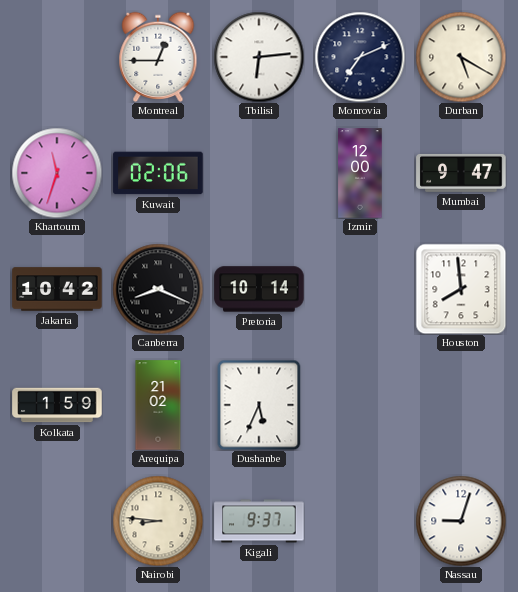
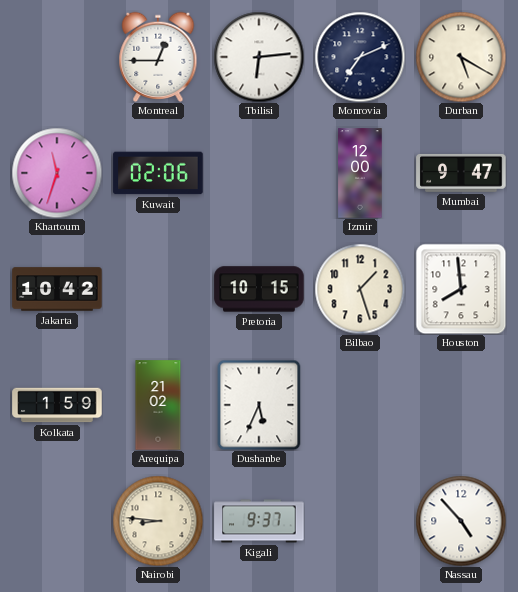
Canberra: 8:19 -> none (158, 289)
Pretoria: 10:14 -> 10:15 (259, 289)
Bilbao: none -> 1:27 (360, 289)
Nassau: 9:03 -> 4:53 (461, 521)
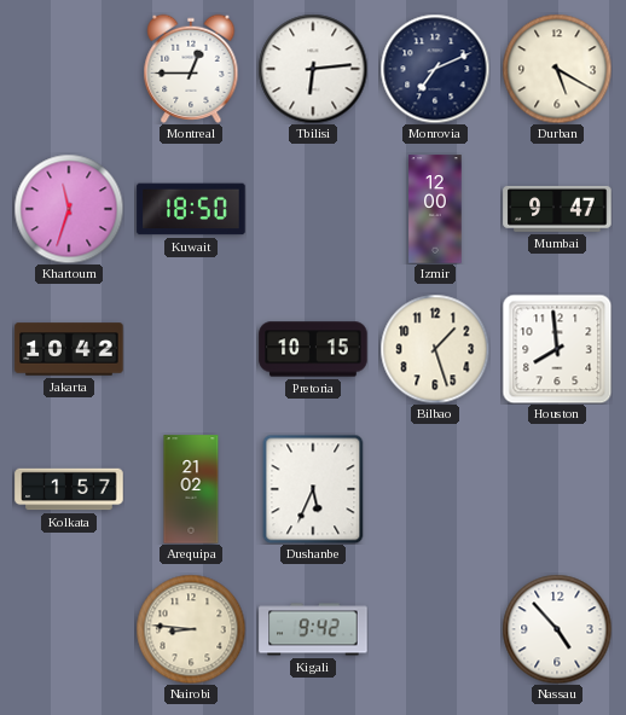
Kuwait: 02:06 -> 18:50 (191, 209)
Kolkata: 1:59 -> 1:57 (69, 489)
Kigali: 9:37 -> 9:42 (313, 629)
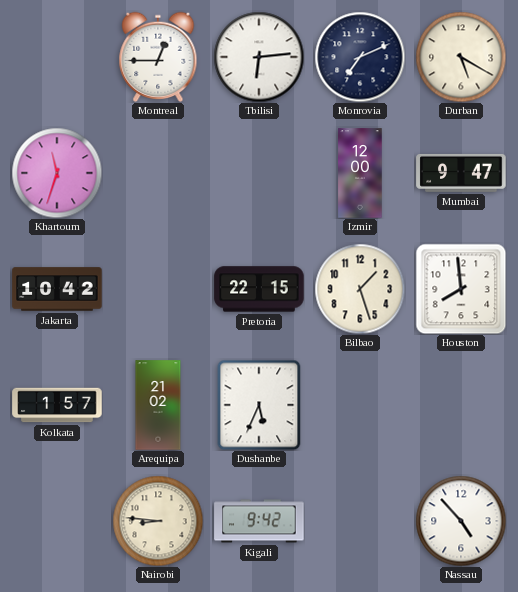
Kuwait: 18:50 -> none (191, 209)
Pretoria: 10:15 -> 22:15 (259, 289)
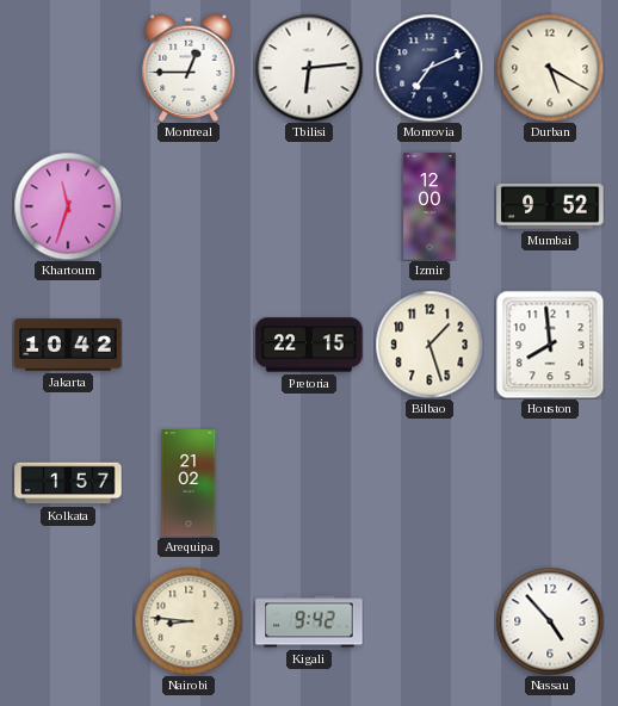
Mumbai: 9:47 -> 9:52 (550, 206)
Dushanbe: 5:34 -> none (259, 405)
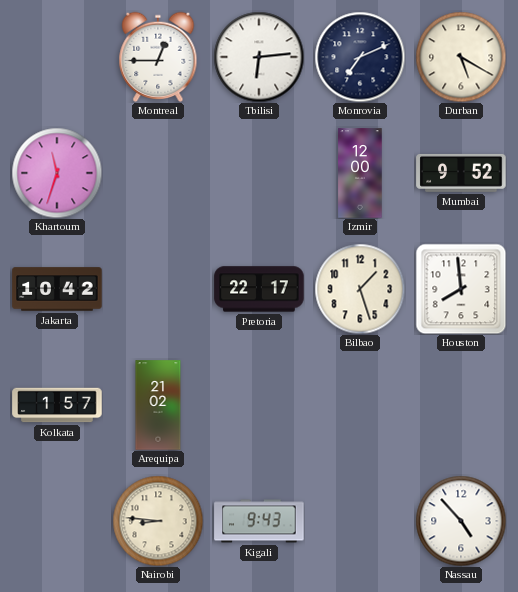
Pretoria: 22:15 -> 22:17 (259, 289)
Kigali: 9:42 -> 9:43 (259, 521)
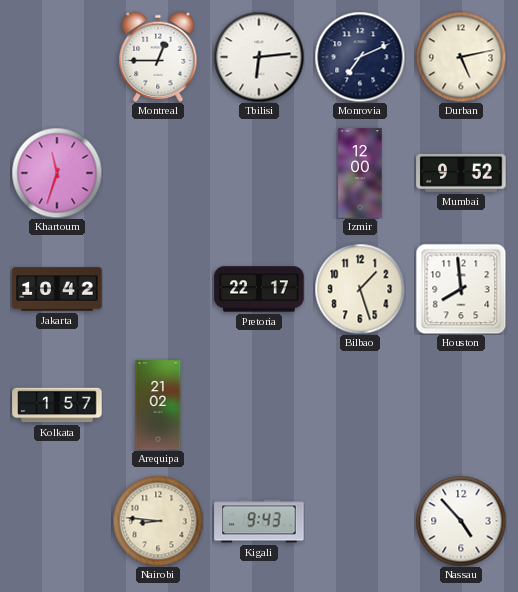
Durban: 5:20 -> 5:13 (461, 57)
